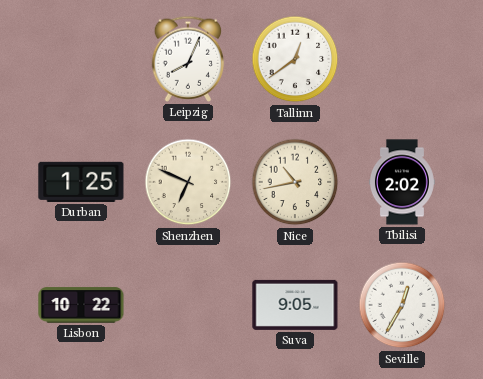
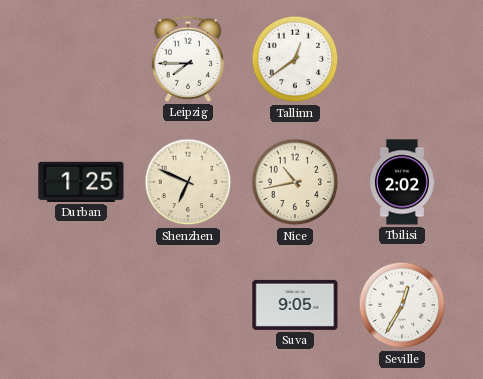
Leipzig: 8:04 -> 7:45 (188, 59)
Lisbon: 10:22 -> none (81, 305)
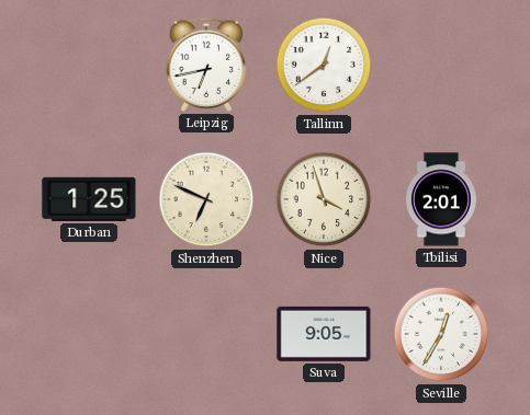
Leipzig: 7:45 -> 6:43 (206, 65)
Nice: 10:43 -> 3:57 (324, 199)
Tbilisi: 2:02 -> 2:01 (441, 199)
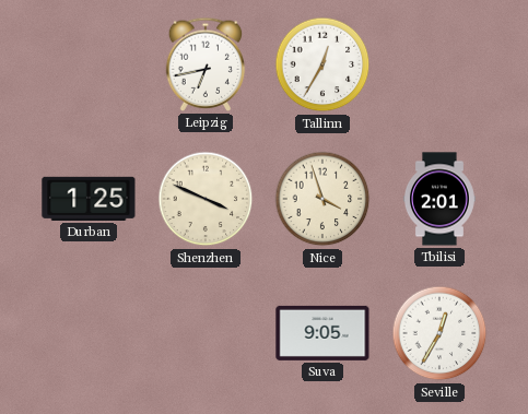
Tallinn: 12:39 -> 12:35 (322, 64)
Shenzhen: 6:49 -> 3:49 (206, 199)
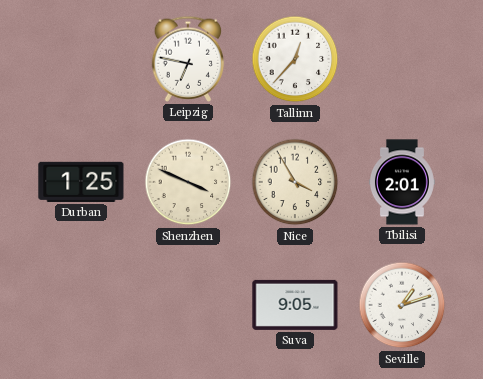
Leipzig: 6:43 -> 6:47 (188, 59)
Tallinn: 12:35 -> 12:37 (295, 59)
Nice: 3:57 -> 3:55 (295, 182)
Seville: 12:35 -> 1:12 (402, 305)
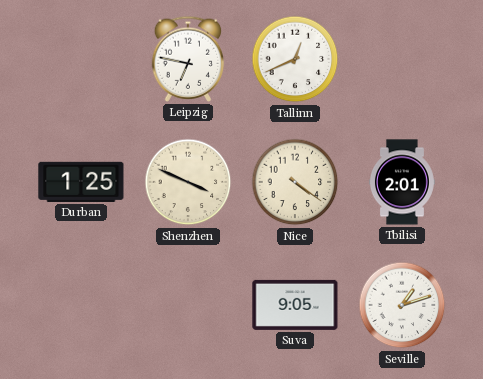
Tallinn: 12:37 -> 12:41 (295, 59)
Nice: 3:55 -> 4:21 (295, 182)
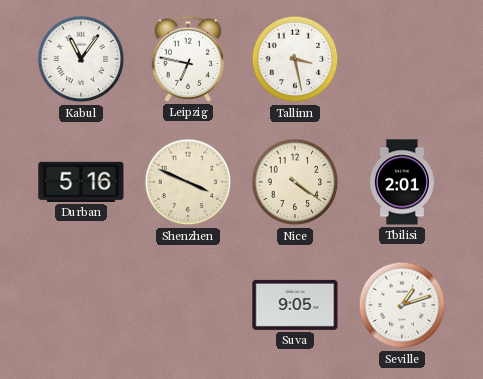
Kabul: none -> 11:06 (81, 59)
Tallinn: 12:41 -> 3:28 (295, 59)
Durban: 1:25 -> 5:16 (81, 182)
